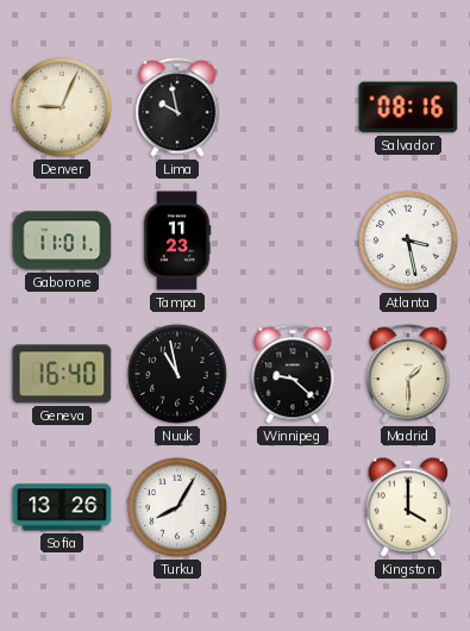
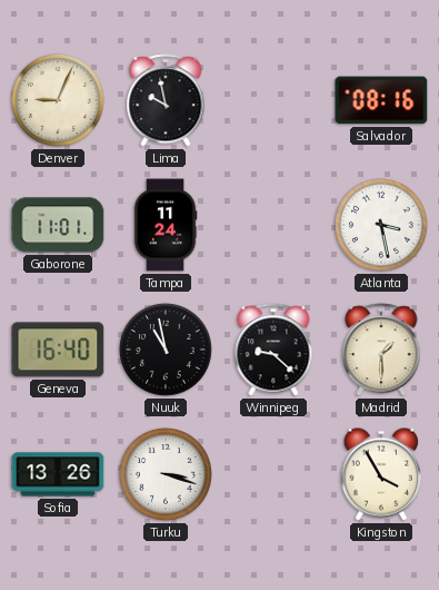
Tampa: 11:23 -> 11:24 (166, 225)
Turku: 8:05 -> 3:18 (166, 474)
Kingston: 4:00 -> 3:55 (380, 474)
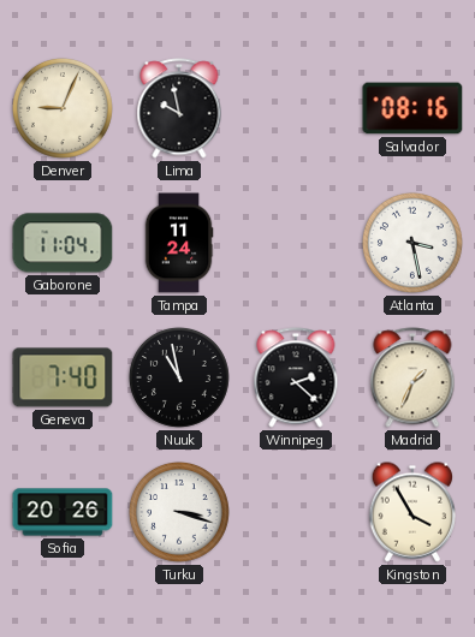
Gaborone: 11:01 -> 11:04 (63, 243)
Geneva: 16:40 -> 7:40 (63, 377)
Winnipeg: 9:22 -> 2:22 (296, 377)
Madrid: 1:30 -> 1:34 (412, 377)
Sofia: 13:26 -> 20:26 (63, 512)
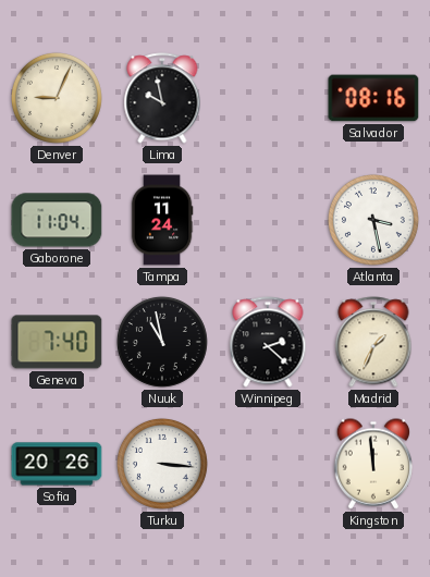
Turku: 3:18 -> 3:16 (162, 464)
Kingston: 3:55 -> 11:59 (372, 464)
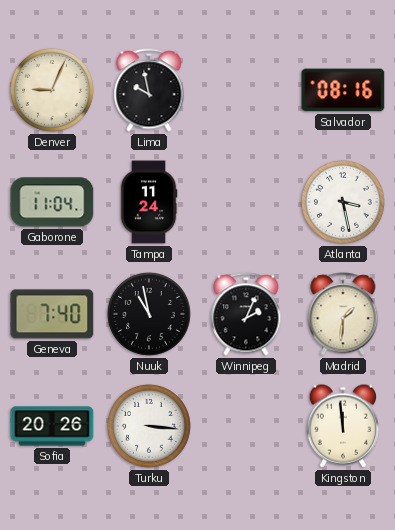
Winnipeg: 2:22 -> 2:04 (246, 314)
Madrid: 1:34 -> 1:31 (343, 314)
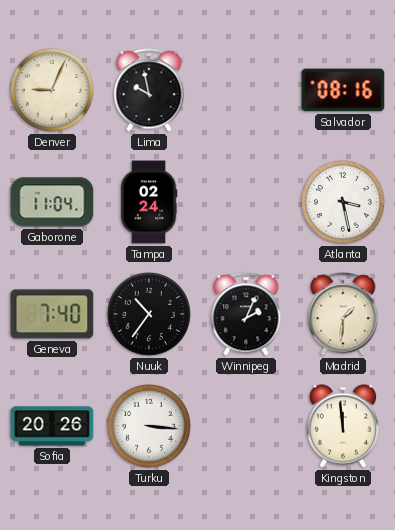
Tampa: 11:24 -> 02:24 (149, 202)
Nuuk: 10:58 -> 10:36 (149, 314)
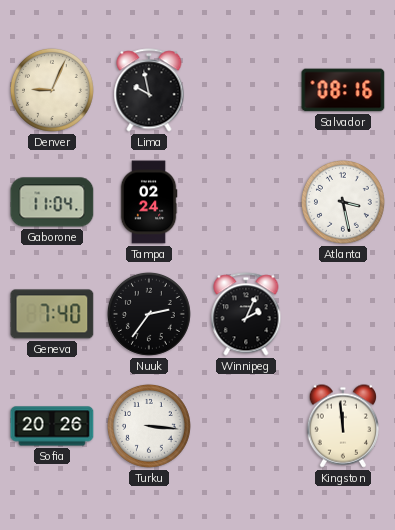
Nuuk: 10:36 -> 2:36 (149, 314)
Madrid: 1:31 -> none (343, 314)
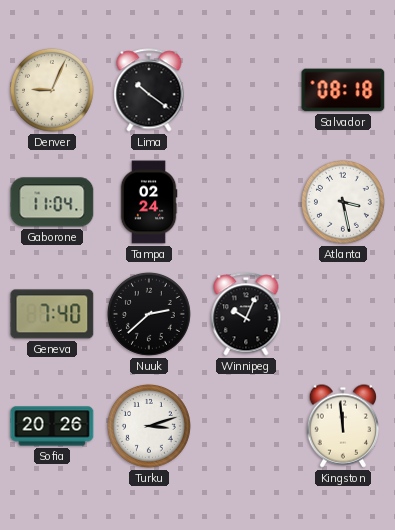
Lima: 9:58 -> 10:21 (149, 90)
Salvador: 08:16 -> 08:18 (343, 90)
Nuuk: 2:36 -> 2:38 (149, 314)
Winnipeg: 2:04 -> 10:04 (246, 314)
Turku: 3:16 -> 3:12 (149, 426)
